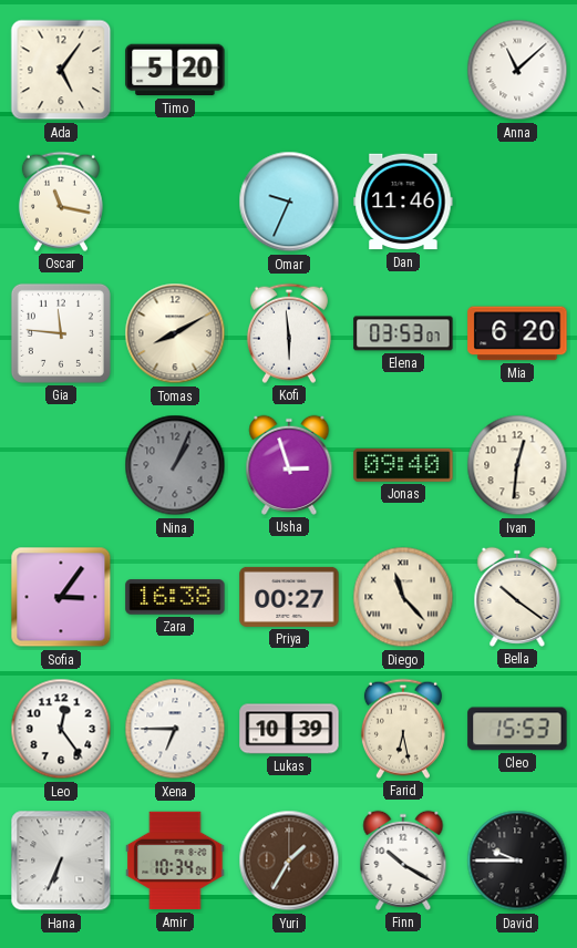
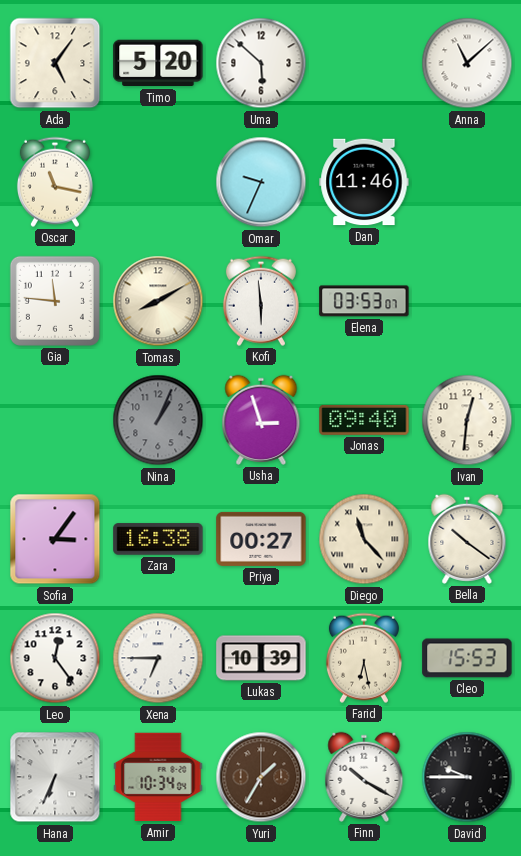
Uma: none -> 5:52 (261, 63)
Mia: 6:20 -> none (517, 333)
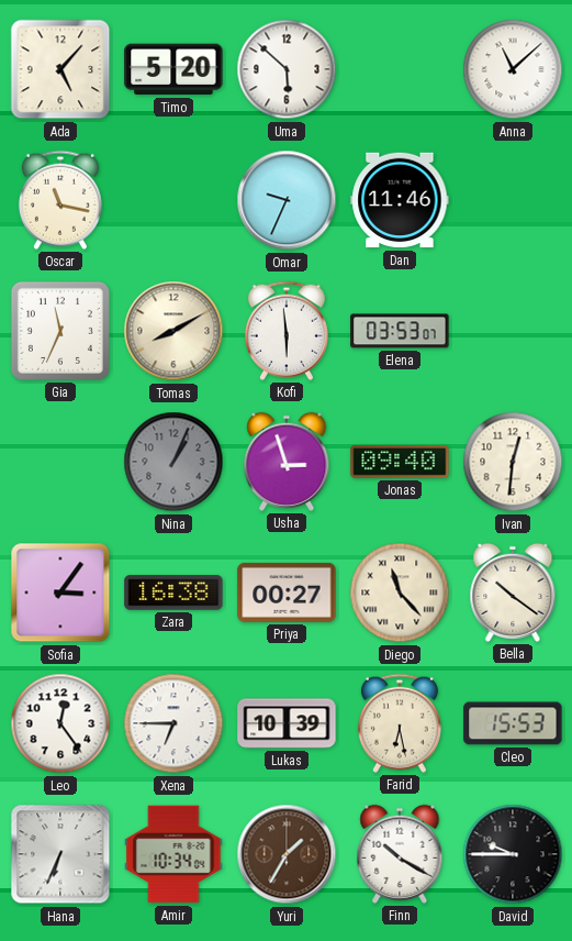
Ada: 5:06 -> 5:07 (60, 69)
Gia: 11:46 -> 11:34 (60, 331)
